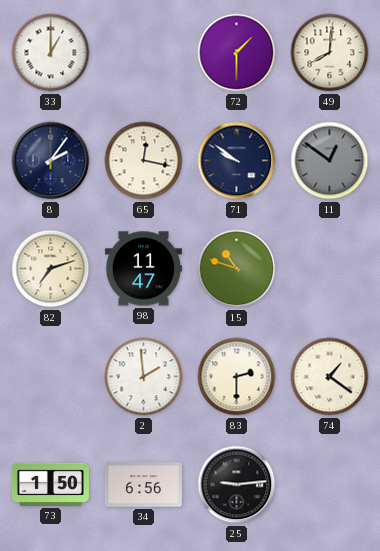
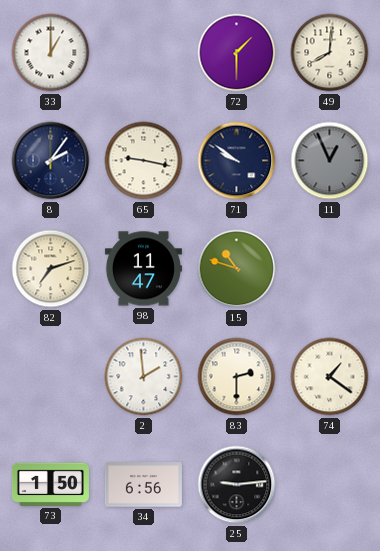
65: 12:17 -> 9:17 (144, 161)
11: 12:51 -> 12:56 (330, 161)
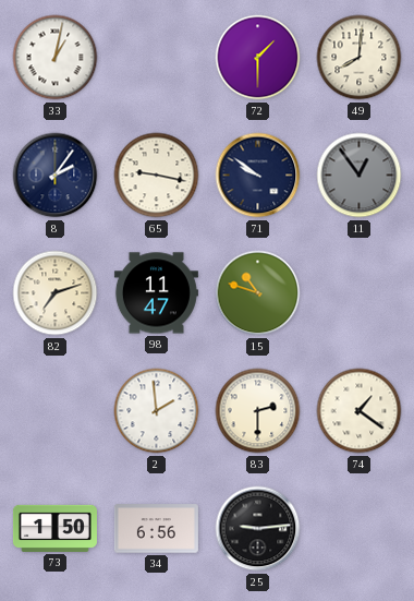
33: 1:00 -> 1:02 (56, 58)
11: 12:56 -> 12:54 (360, 176)
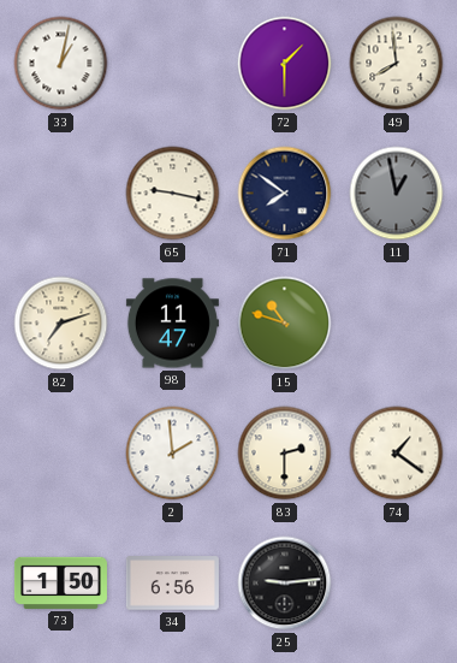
49: 8:01 -> 7:59 (397, 64)
8: 2:06 -> none (56, 176)
71: 9:51 -> 7:51 (285, 194)
11: 12:54 -> 12:58 (397, 194)
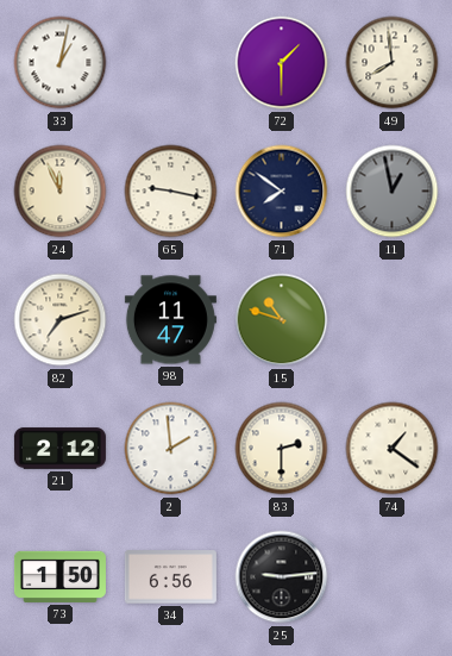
24: none -> 11:56 (61, 192)
21: none -> 2:12 (59, 449)
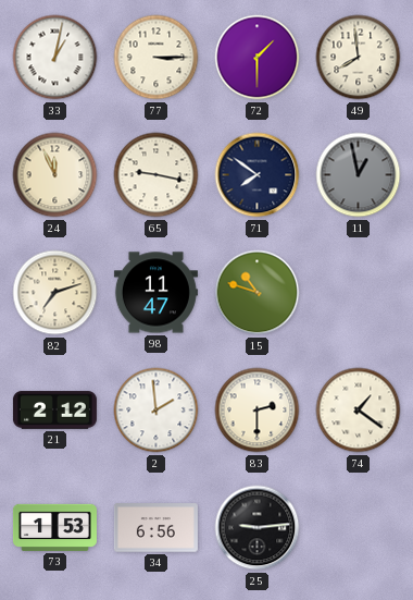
77: none -> 3:15 (157, 58)
73: 1:50 -> 1:53 (54, 527)
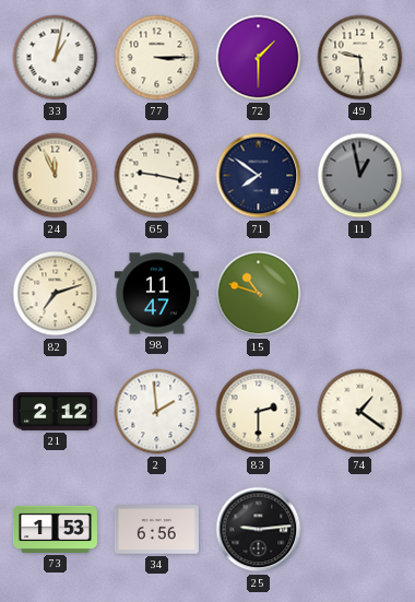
49: 7:59 -> 9:29 (360, 58)
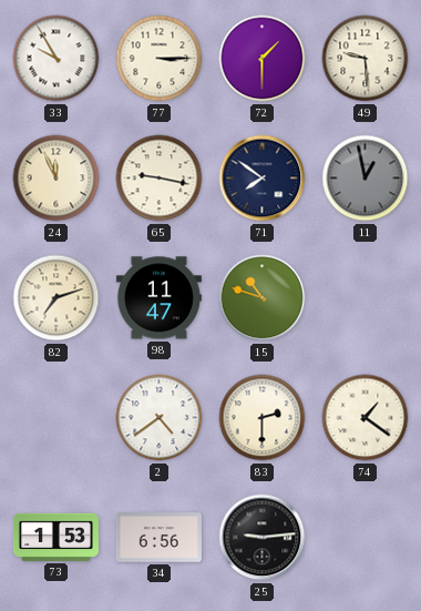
33: 1:02 -> 9:55 (57, 59)
21: 2:12 -> none (55, 412)
2: 1:59 -> 4:39 (160, 418)
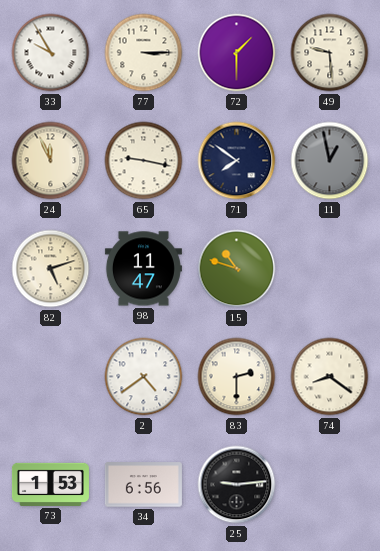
82: 7:12 -> 5:12 (51, 269)
74: 1:21 -> 8:21 (330, 377)
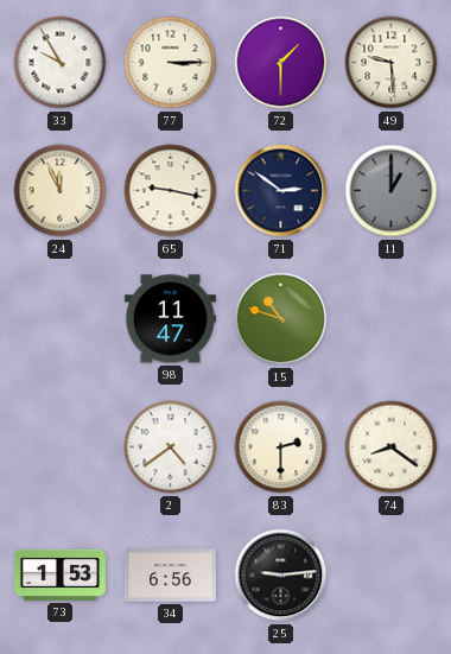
71: 7:51 -> 2:51 (281, 191)
11: 12:58 -> 1:00 (392, 191)
82: 5:12 -> none (51, 269)
